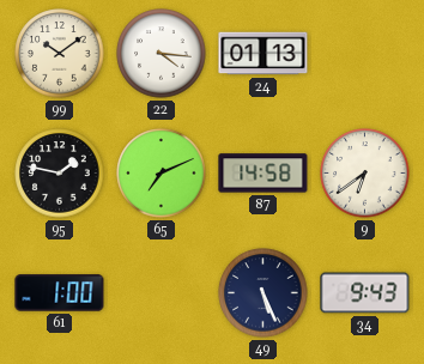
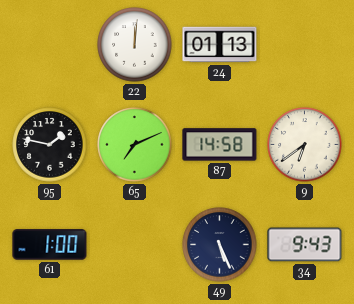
99: 10:09 -> none (60, 54)
22: 4:16 -> 12:01 (135, 45)
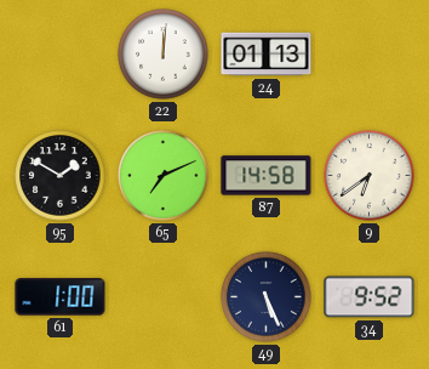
95: 1:47 -> 1:50 (61, 176)
34: 9:43 -> 9:52 (370, 297)
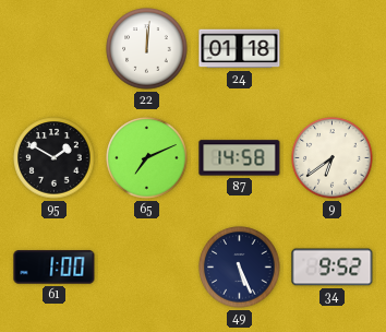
24: 01:13 -> 01:18 (240, 49)
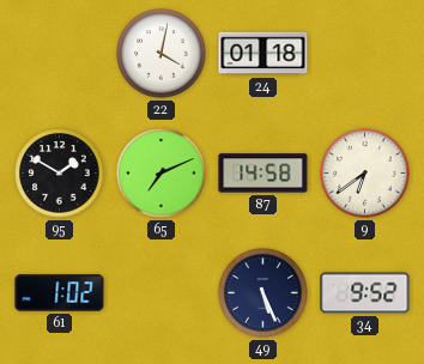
22: 12:01 -> 4:02 (162, 54)
61: 1:00 -> 1:02 (60, 293)
